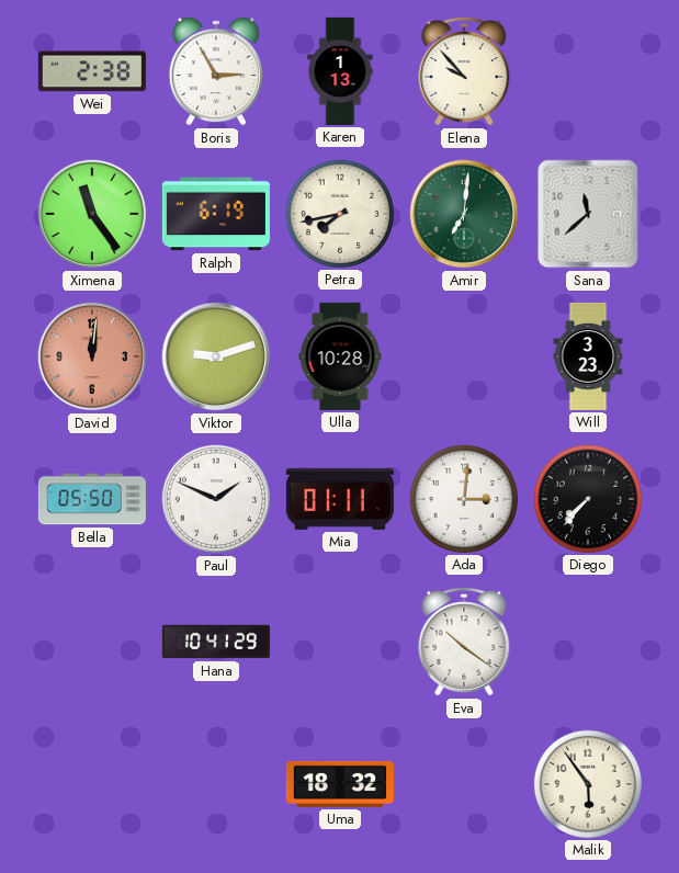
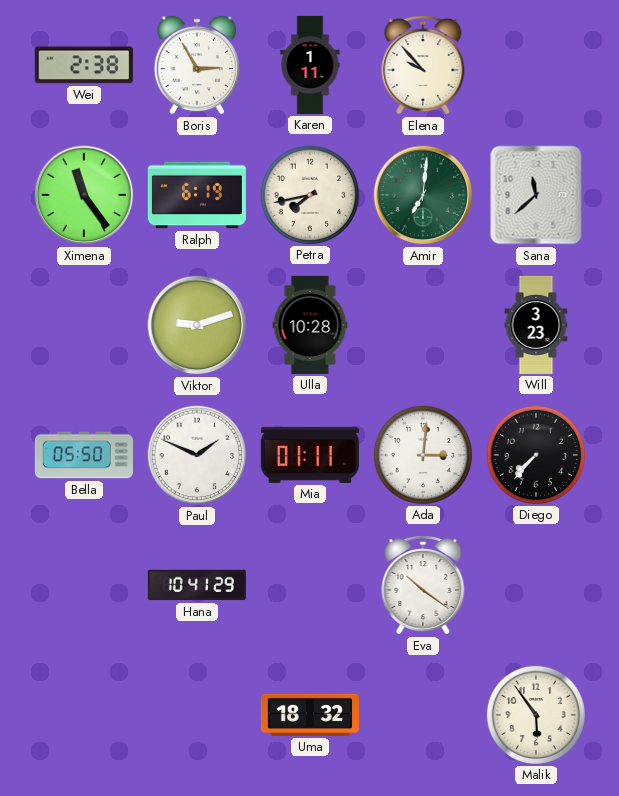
Karen: 1:13 -> 1:11 (310, 65)
David: 12:01 -> none (92, 356)
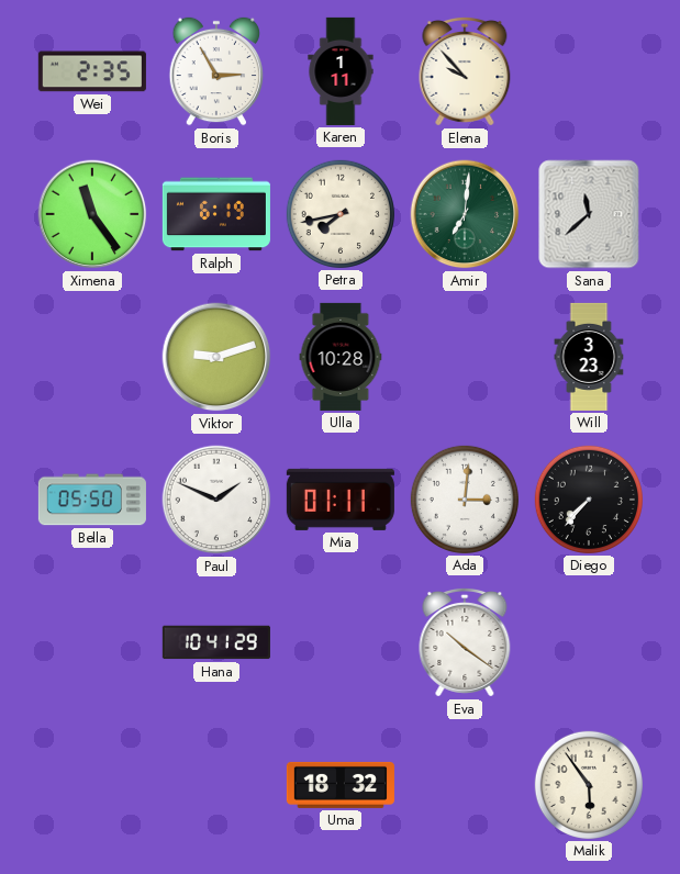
Wei: 2:38 -> 2:35 (92, 71)
